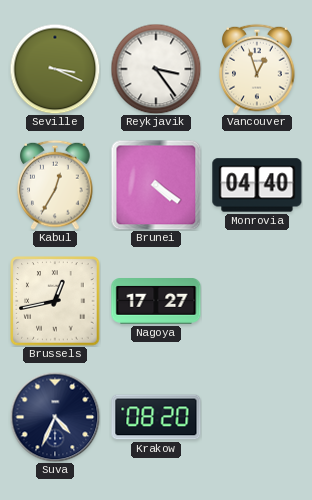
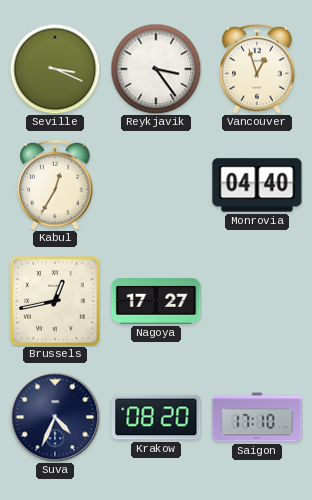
Brunei: 4:21 -> none (156, 185)
Saigon: none -> 17:10 (257, 417)
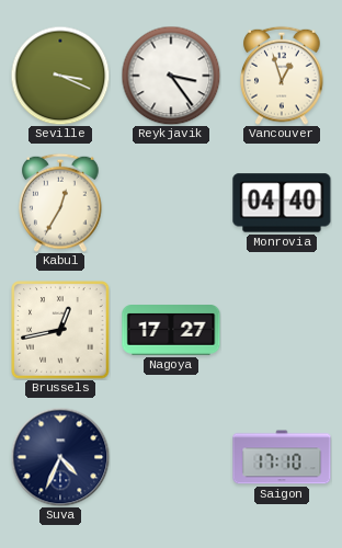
Krakow: 08:20 -> none (156, 417)
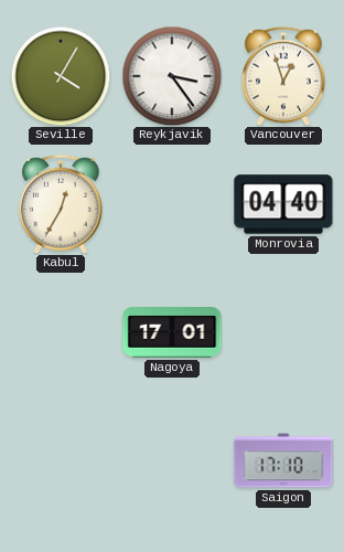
Seville: 3:19 -> 4:05 (61, 76)
Brussels: 12:43 -> none (60, 330)
Nagoya: 17:27 -> 17:01 (172, 333)
Suva: 4:34 -> none (60, 457)
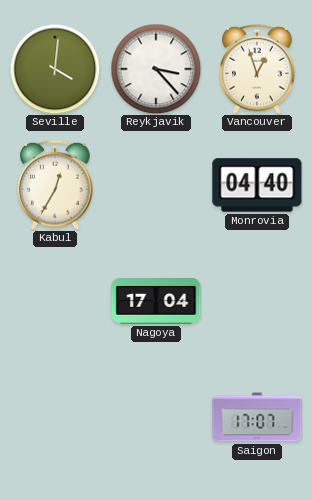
Seville: 4:05 -> 4:01 (55, 69)
Reykjavik: 3:24 -> 3:23 (156, 69)
Nagoya: 17:01 -> 17:04 (156, 302)
Saigon: 17:10 -> 17:07 (257, 417)
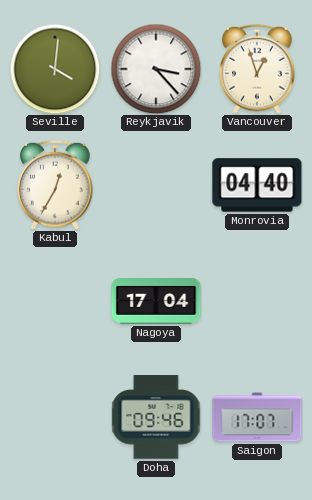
Doha: none -> 09:46 (156, 417)
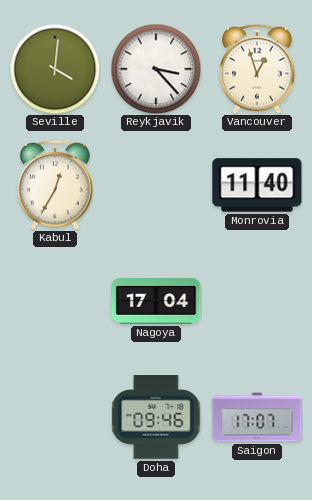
Monrovia: 04:40 -> 11:40 (257, 185)
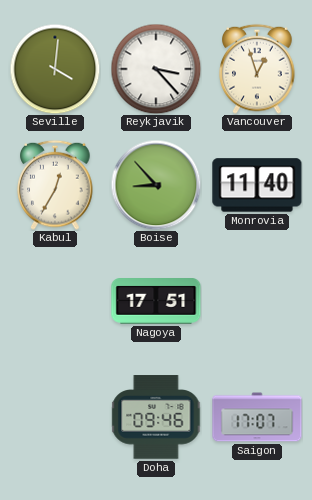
Boise: none -> 8:53 (156, 185)
Nagoya: 17:04 -> 17:51 (156, 302)
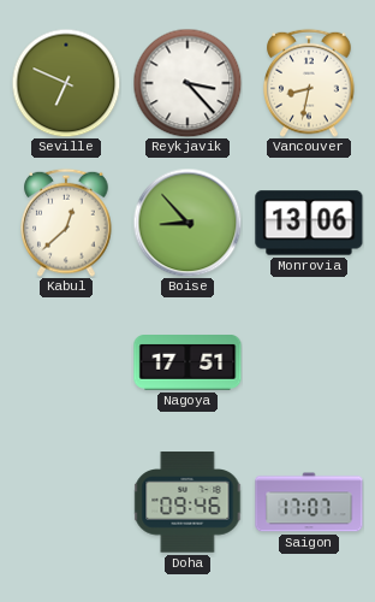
Seville: 4:01 -> 6:49 (66, 83)
Vancouver: 12:57 -> 8:32 (309, 83)
Kabul: 12:35 -> 12:38 (66, 223)
Monrovia: 11:40 -> 13:06 (309, 223)
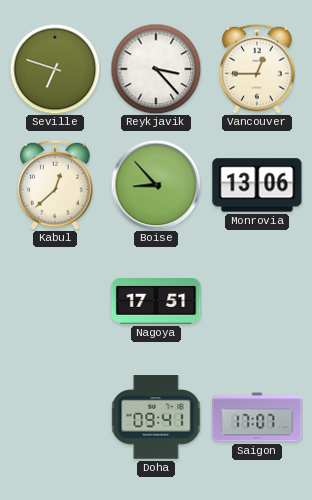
Seville: 6:49 -> 6:48 (55, 69)
Vancouver: 8:32 -> 12:45 (257, 69)
Doha: 09:46 -> 09:41 (156, 417)
